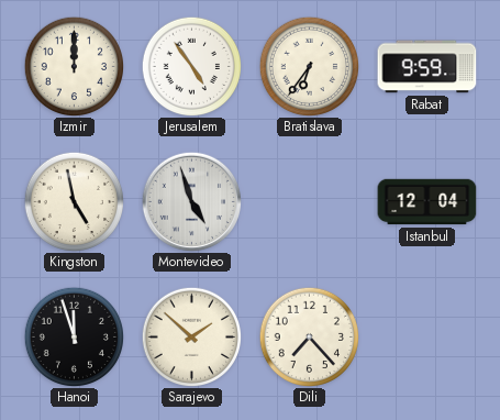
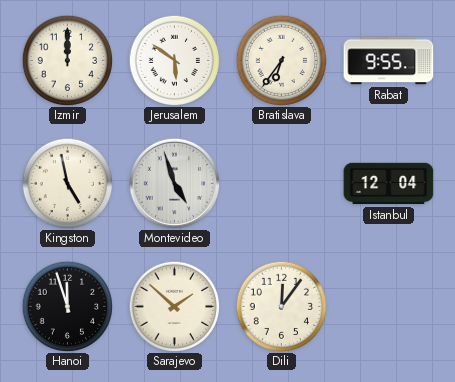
Jerusalem: 4:54 -> 5:51 (174, 60)
Rabat: 9:59 -> 9:55 (389, 61)
Dili: 7:23 -> 12:06 (281, 306)
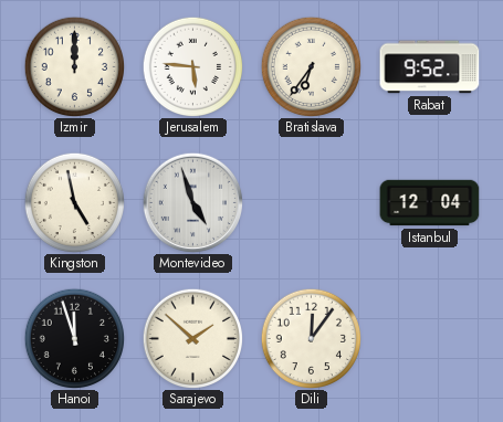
Jerusalem: 5:51 -> 5:46 (192, 66)
Rabat: 9:55 -> 9:52 (430, 67)
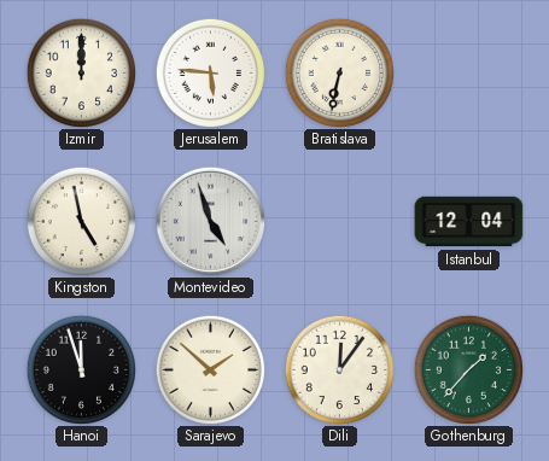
Bratislava: 6:36 -> 6:32 (339, 72)
Rabat: 9:52 -> none (430, 67)
Gothenburg: none -> 1:37 (468, 369)
